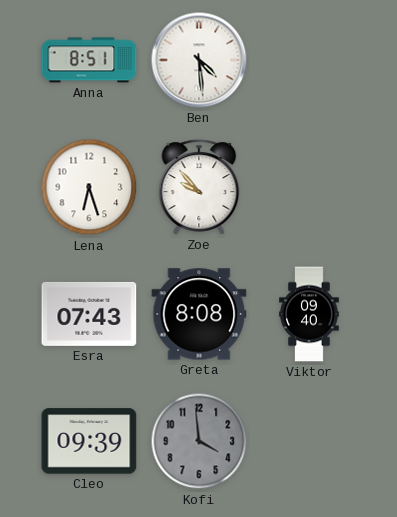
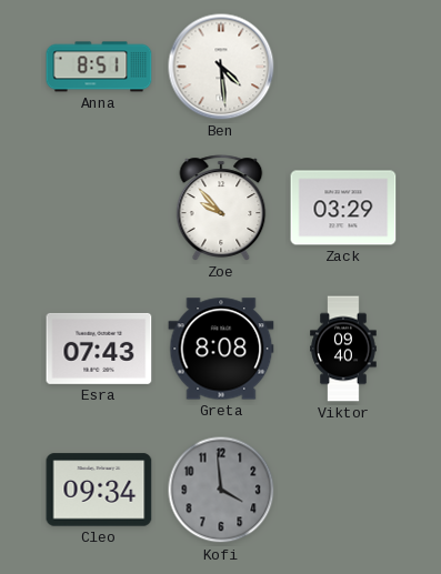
Lena: 6:27 -> none (89, 187)
Zack: none -> 03:29 (343, 208)
Cleo: 09:39 -> 09:34 (99, 490)
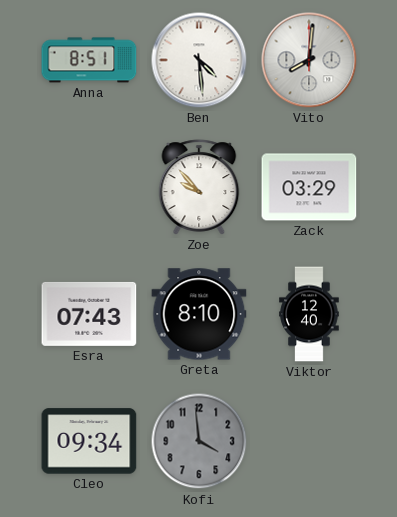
Vito: none -> 8:01 (309, 60)
Greta: 8:08 -> 8:10 (199, 314)
Viktor: 09:40 -> 12:40 (309, 314)
